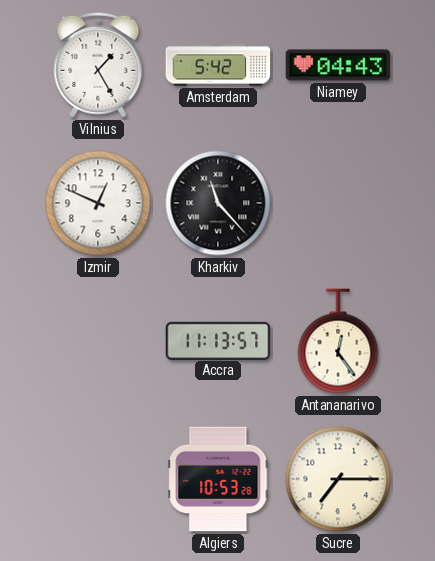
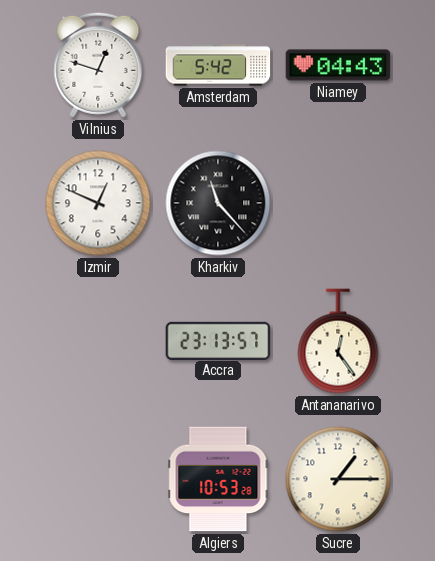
Vilnius: 1:25 -> 12:48 (98, 65)
Accra: 11:13 -> 23:13 (218, 340)
Sucre: 7:15 -> 1:15 (338, 479)
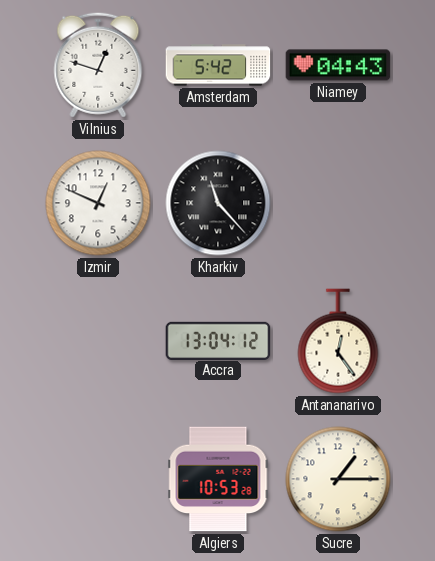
Accra: 23:13 -> 13:04 (218, 340)
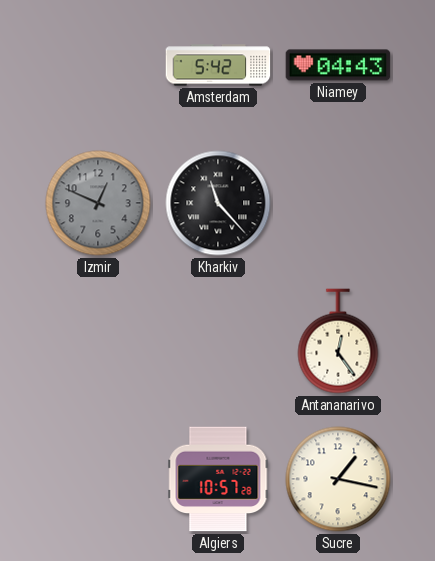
Vilnius: 12:48 -> none (98, 65)
Izmir dial: white -> grey (98, 203)
Accra: 13:04 -> none (218, 340)
Algiers: 10:53 -> 10:57 (218, 479)
Sucre: 1:15 -> 1:17 (338, 479)
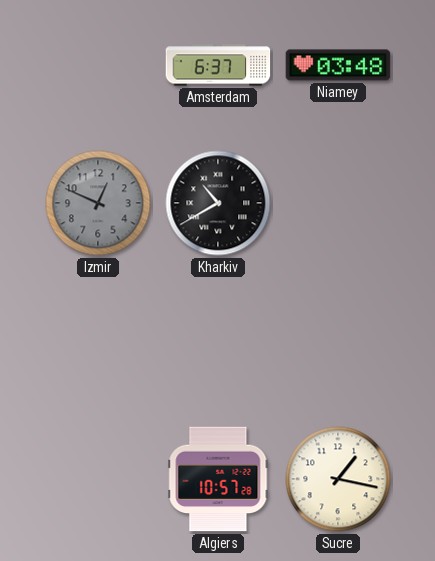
Amsterdam: 5:42 -> 6:37 (218, 65)
Niamey: 04:43 -> 03:48 (338, 65)
Kharkiv: 11:23 -> 10:40 (218, 203)
Antananarivo: 12:24 -> none (338, 341)
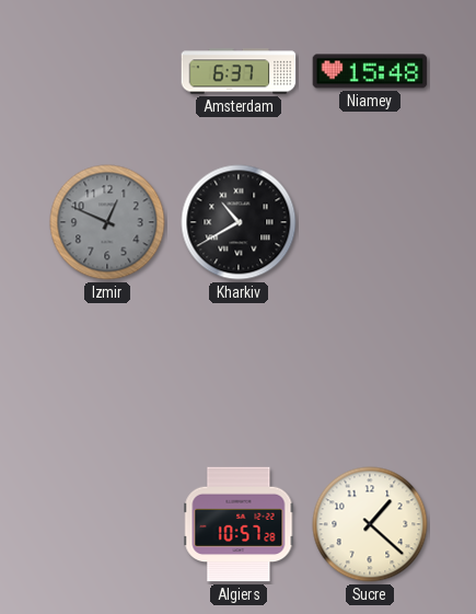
Niamey: 03:48 -> 15:48 (370, 71)
Sucre: 1:17 -> 1:22 (370, 524)
